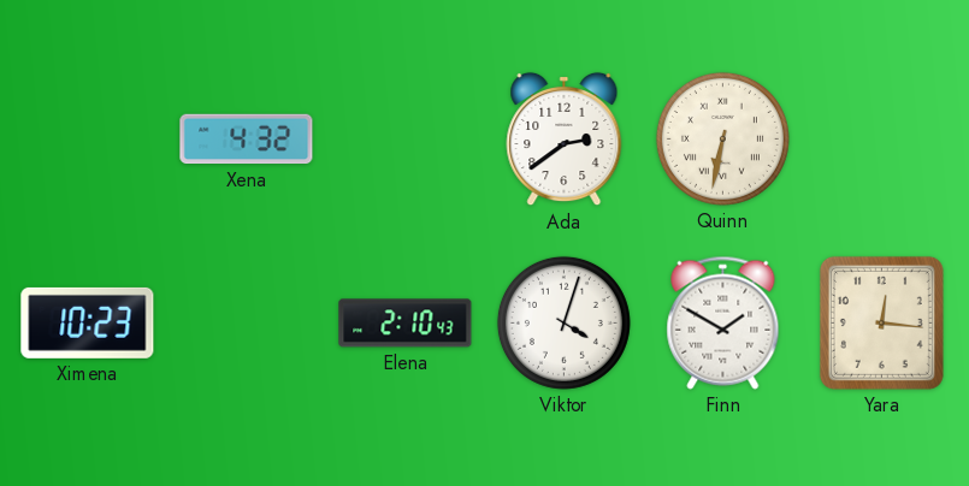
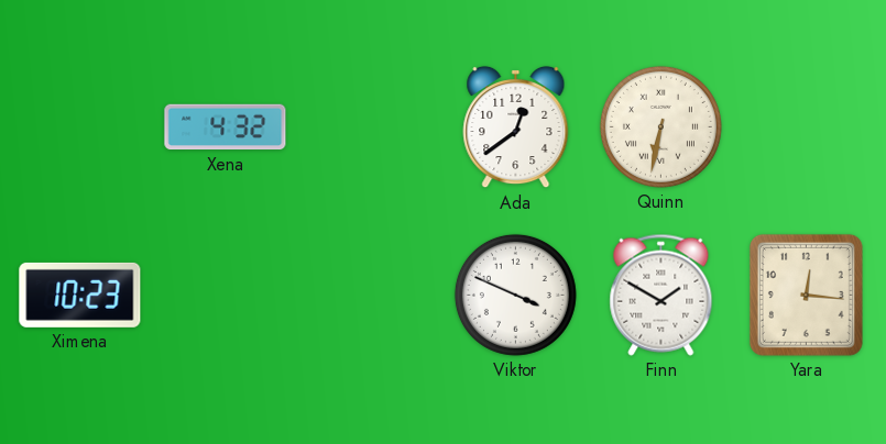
Ada: 2:39 -> 12:39 (516, 127)
Elena: 2:10 -> none (406, 324)
Viktor: 4:03 -> 3:49 (515, 295)
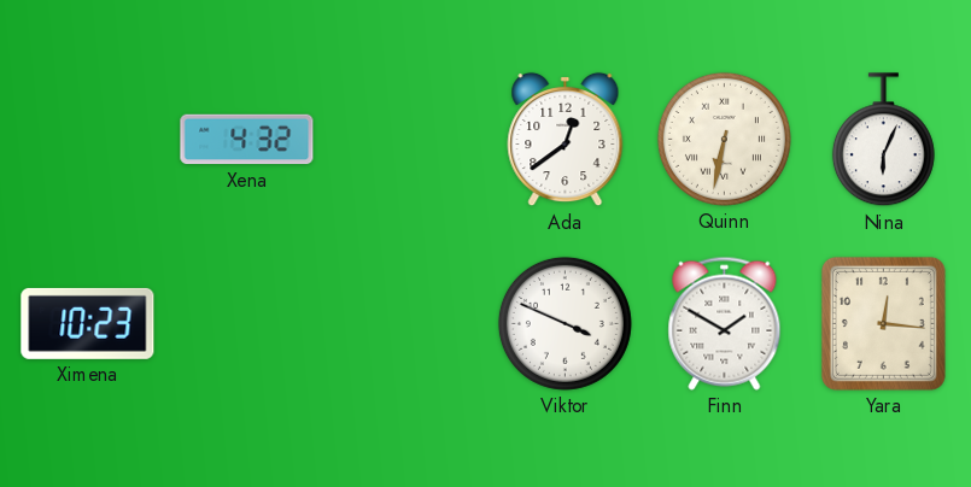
Nina: none -> 6:04 (883, 140)
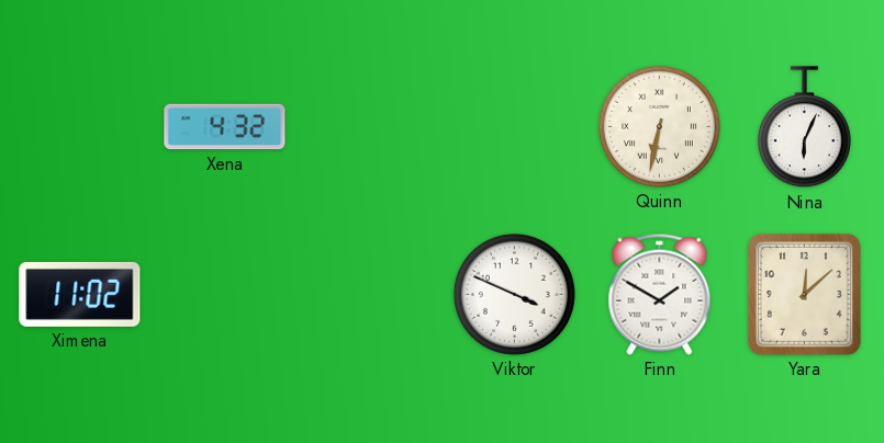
Ada: 12:39 -> none (566, 140)
Ximena: 10:23 -> 11:02 (80, 294)
Yara: 12:16 -> 12:08 (804, 294)
